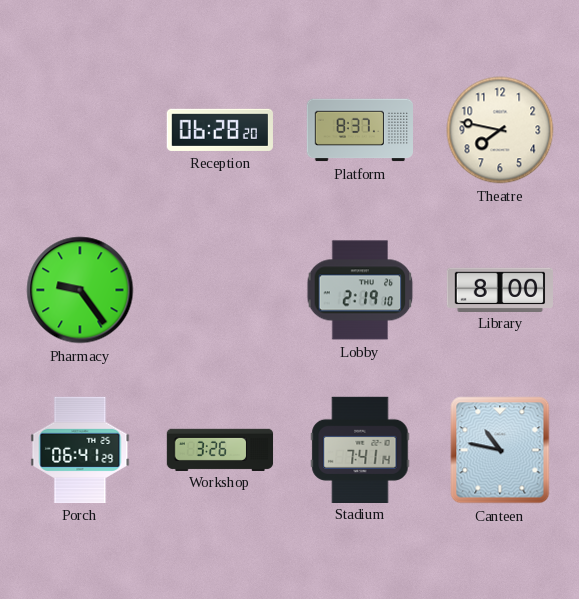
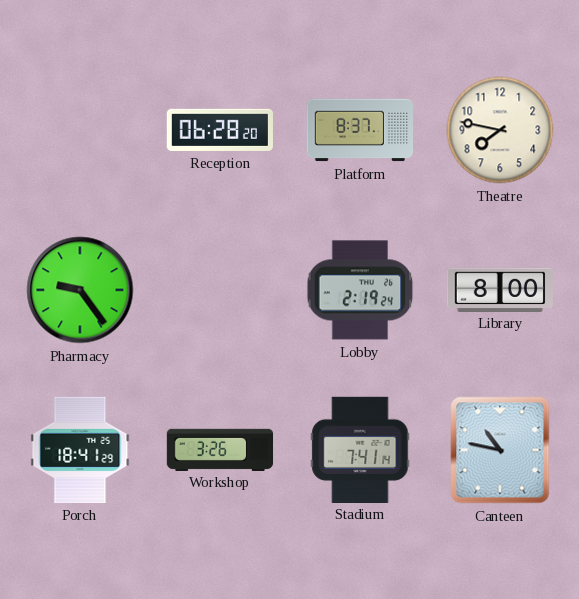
Lobby: 2:19:10 -> 2:19:24 (360, 290)
Porch: 06:41 -> 18:41 (80, 450)
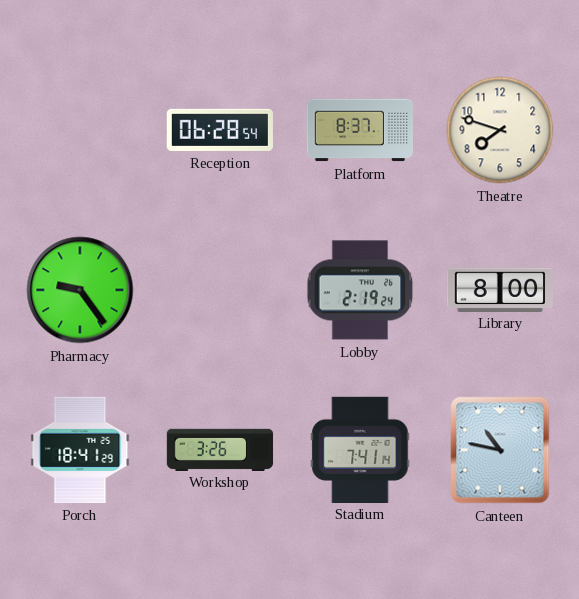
Reception: 06:28:20 -> 06:28:54 (220, 130)
Theatre: 7:47 -> 7:48 (500, 130)
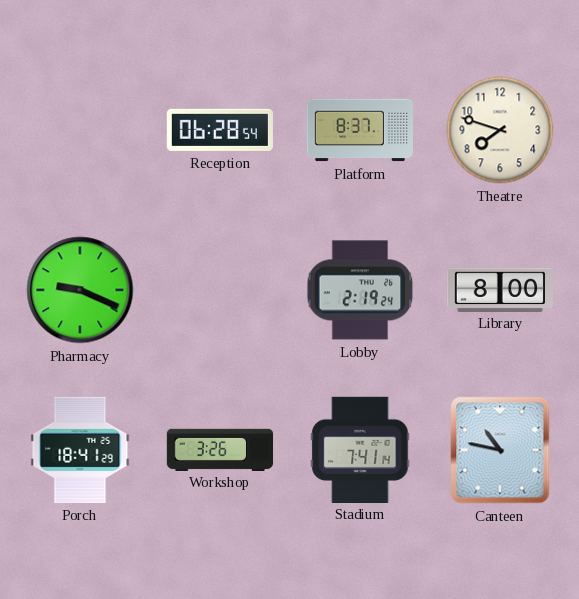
Pharmacy: 9:24 -> 9:19 (80, 290)
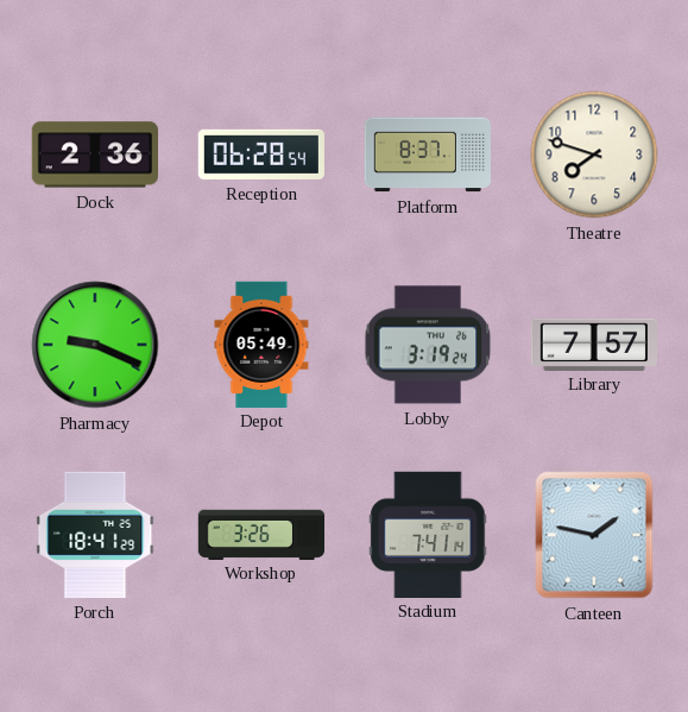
Dock: none -> 2:36 (94, 155)
Depot: none -> 05:49 (261, 344)
Lobby: 2:19 -> 3:19 (428, 345)
Library: 8:00 -> 7:57 (593, 344)
Canteen: 10:47 -> 1:47 (594, 535)
